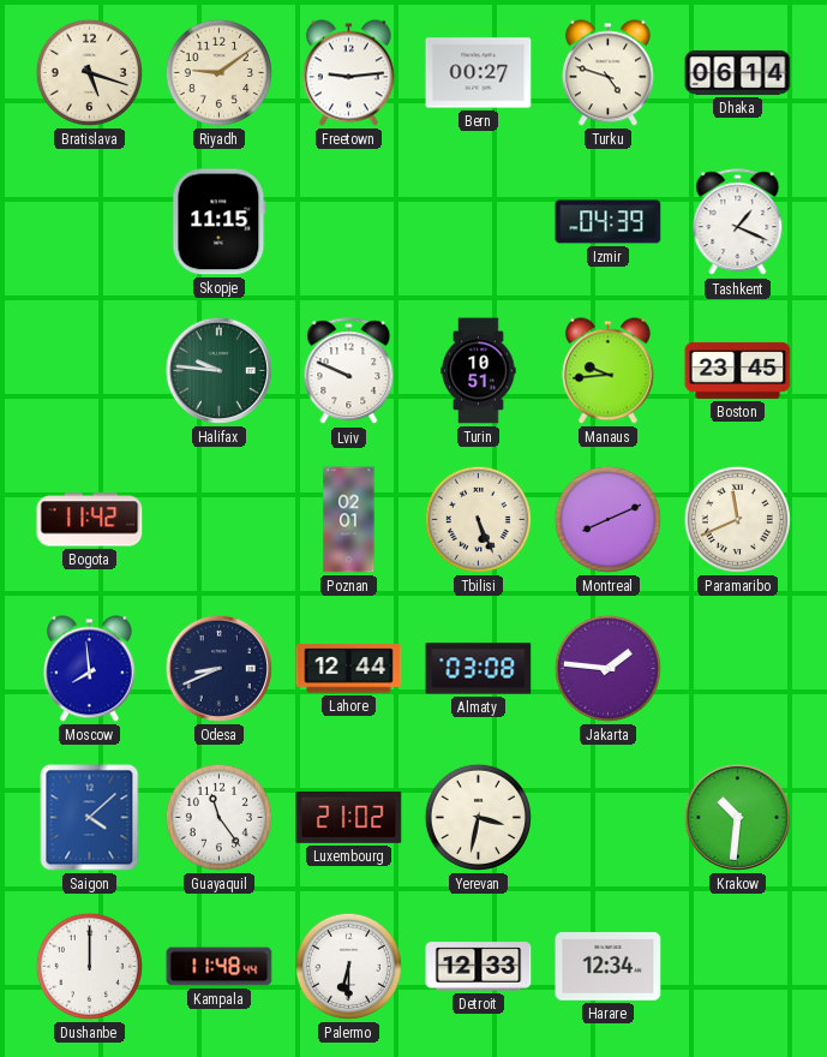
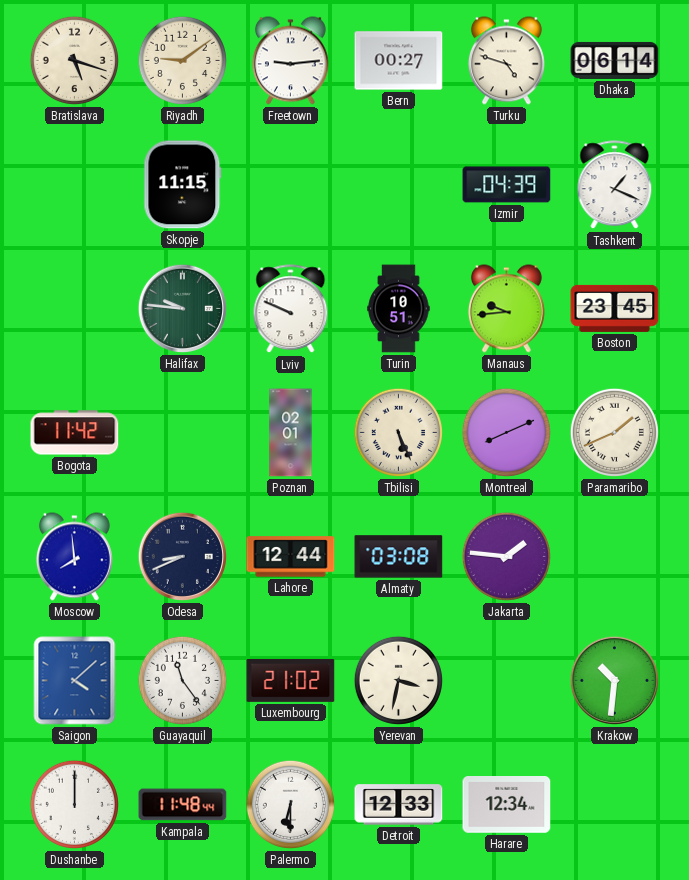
Paramaribo: 11:41 -> 1:41 (614, 432)
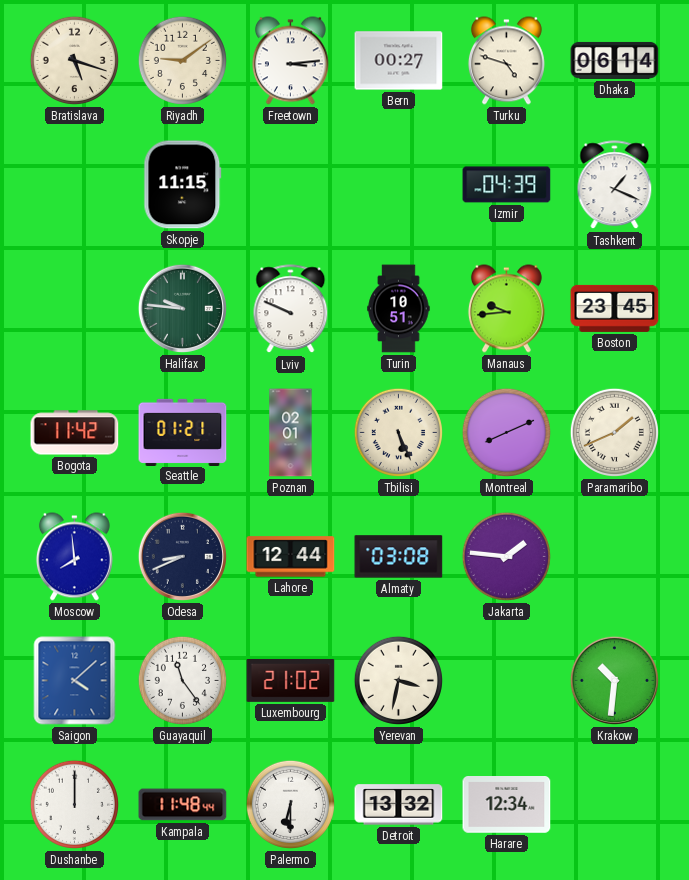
Freetown: 9:14 -> 3:14 (290, 61)
Seattle: none -> 01:21 (183, 432)
Detroit: 12:33 -> 13:32 (399, 805)
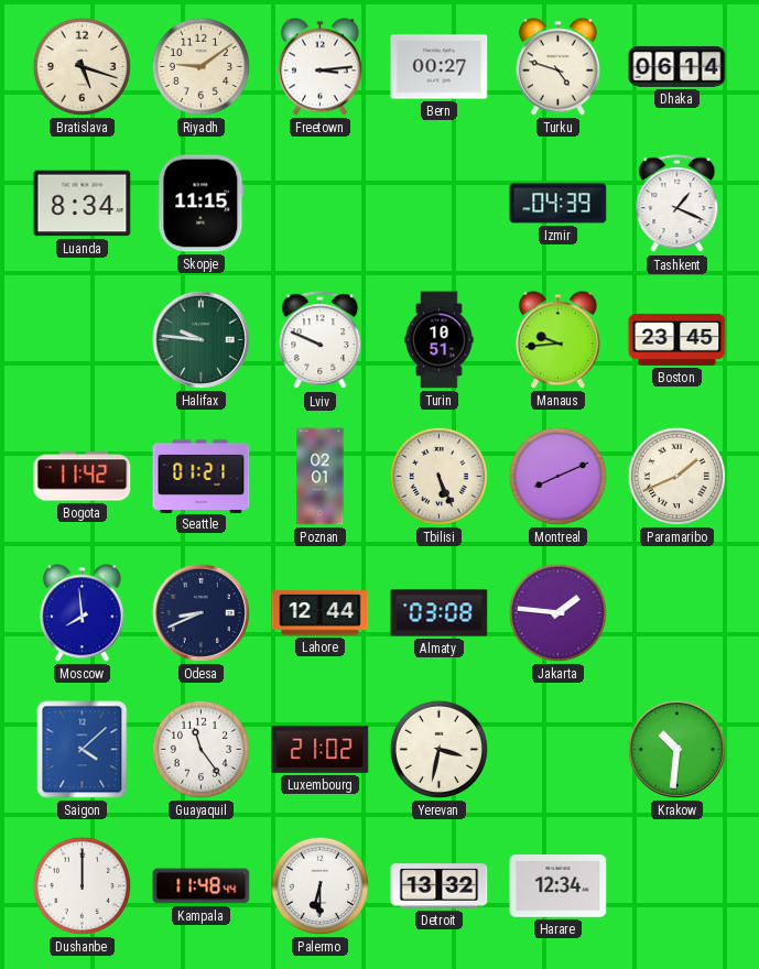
Luanda: none -> 8:34 (83, 204)
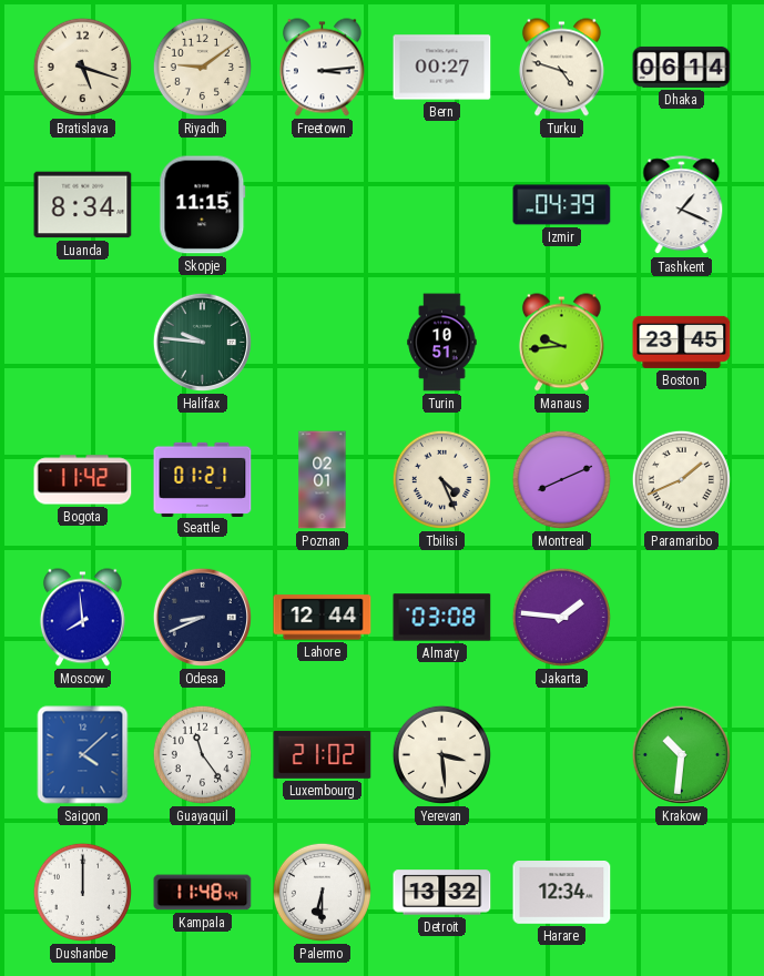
Lviv: 9:49 -> none (321, 340)
Tbilisi: 5:26 -> 4:26 (441, 479)
Yerevan: 3:32 -> 3:29 (441, 754)
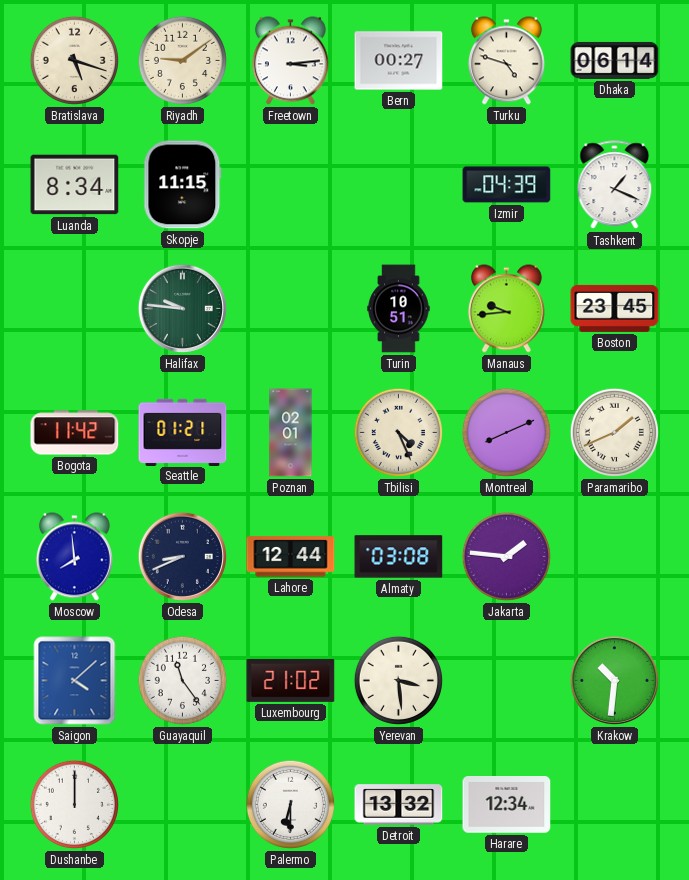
Kampala: 11:48 -> none (203, 893)
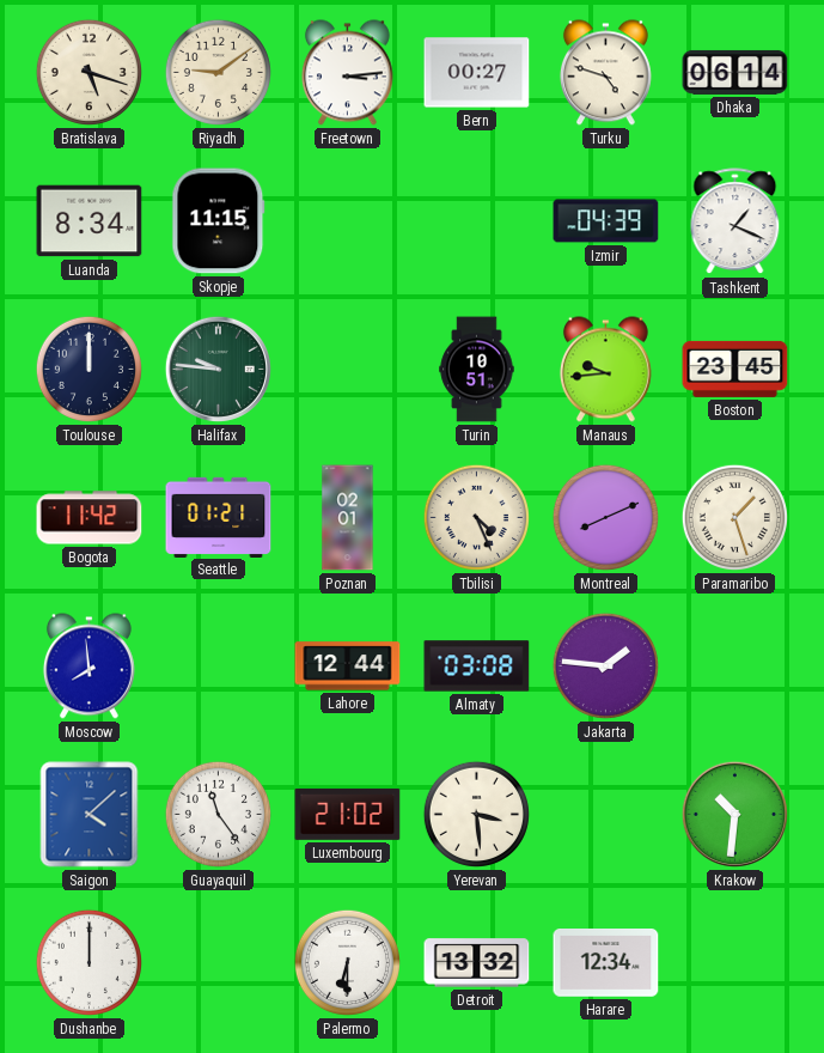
Toulouse: none -> 12:00 (88, 369)
Paramaribo: 1:41 -> 1:27 (734, 517)
Odesa: 8:41 -> none (182, 556)
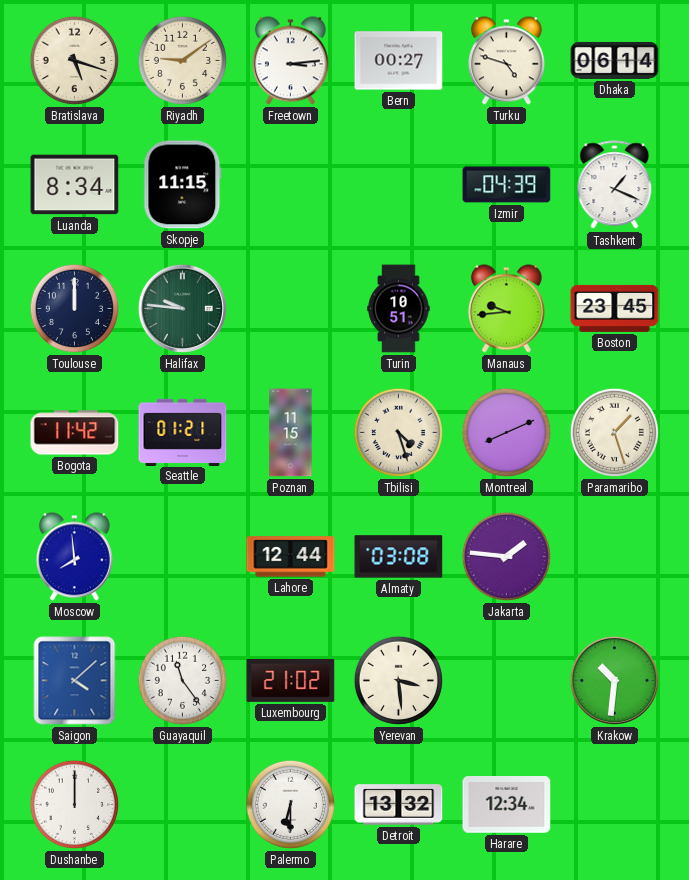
Poznan: 02:01 -> 11:15 (291, 433)
Tbilisi: 4:26 -> 4:27 (398, 432)
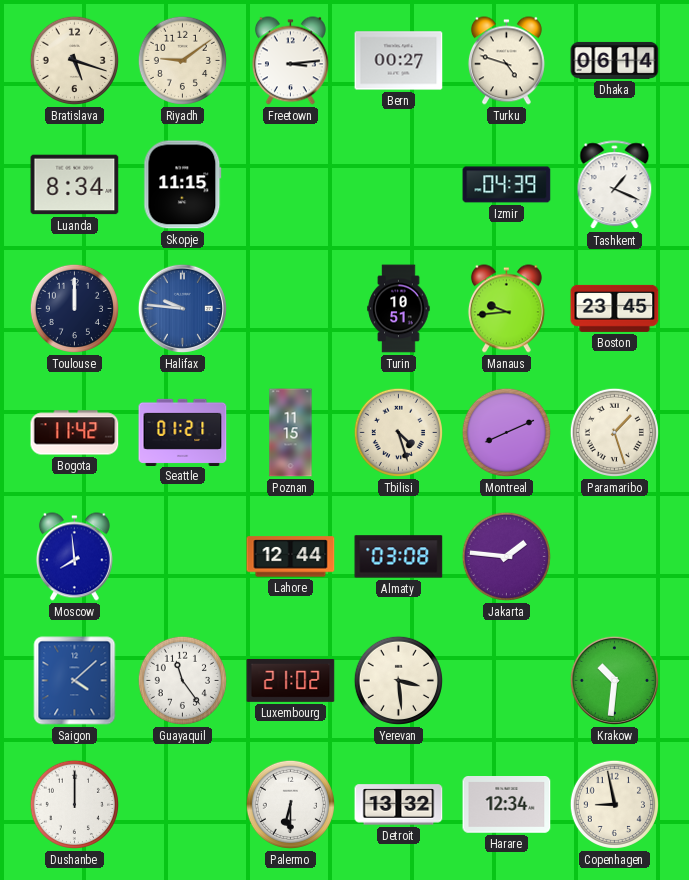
Halifax dial: green -> blue (182, 308)
Copenhagen: none -> 8:58 (614, 804)
